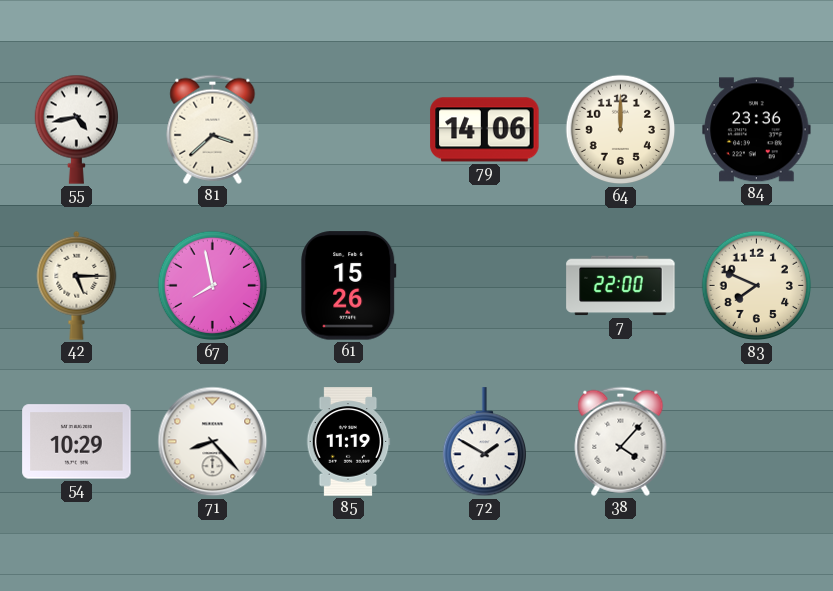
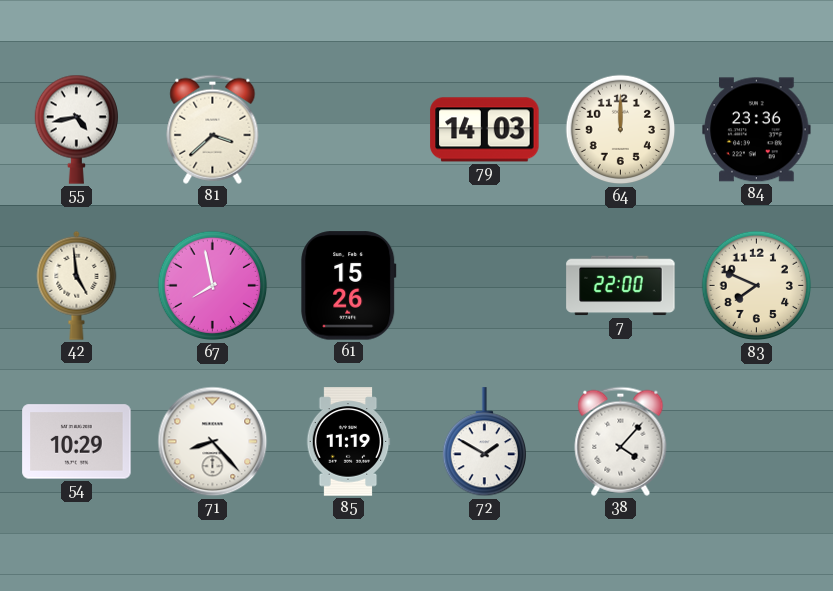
79: 14:06 -> 14:03 (485, 130)
42: 5:15 -> 4:59 (77, 285)
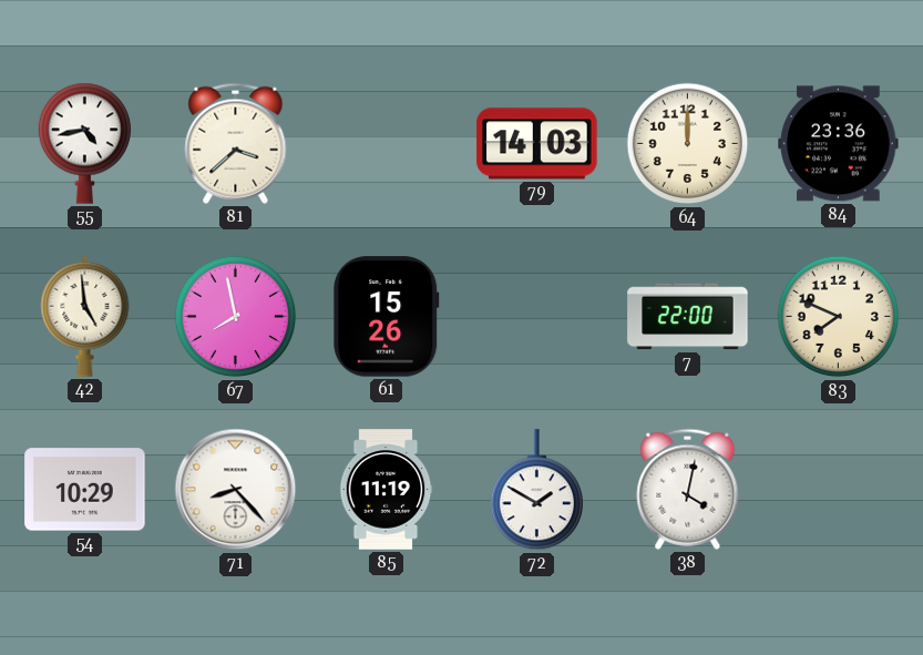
38: 4:07 -> 4:02 (688, 489)
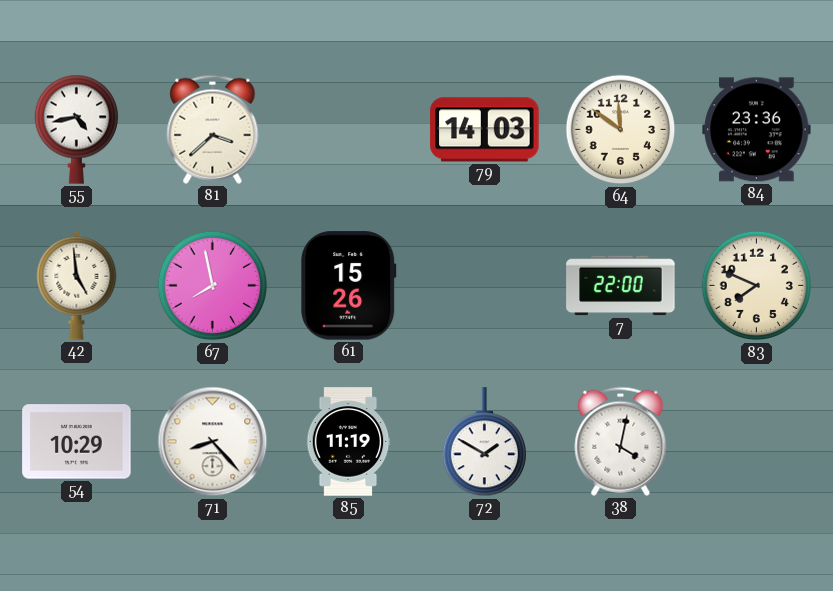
64: 12:00 -> 11:51 (621, 130)
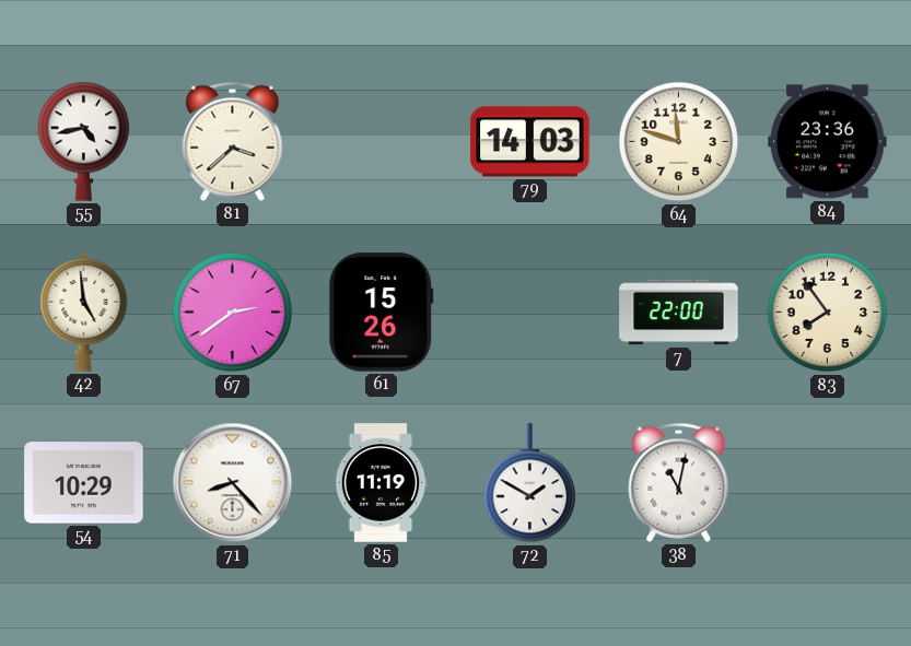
64: 11:51 -> 11:48 (679, 142)
67: 7:58 -> 2:39 (233, 313)
83: 7:49 -> 7:54 (828, 313)
38: 4:02 -> 11:02 (679, 482)
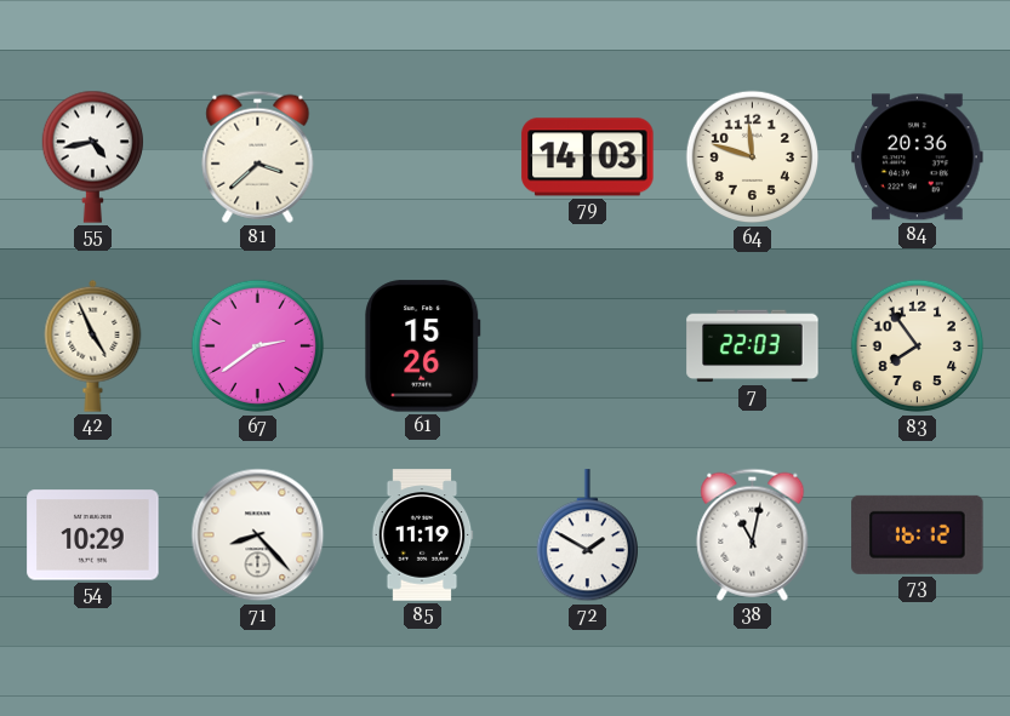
84: 23:36 -> 20:36 (918, 157)
42: 4:59 -> 4:56 (93, 345)
7: 22:00 -> 22:03 (753, 346)
73: none -> 16:12 (918, 534)
